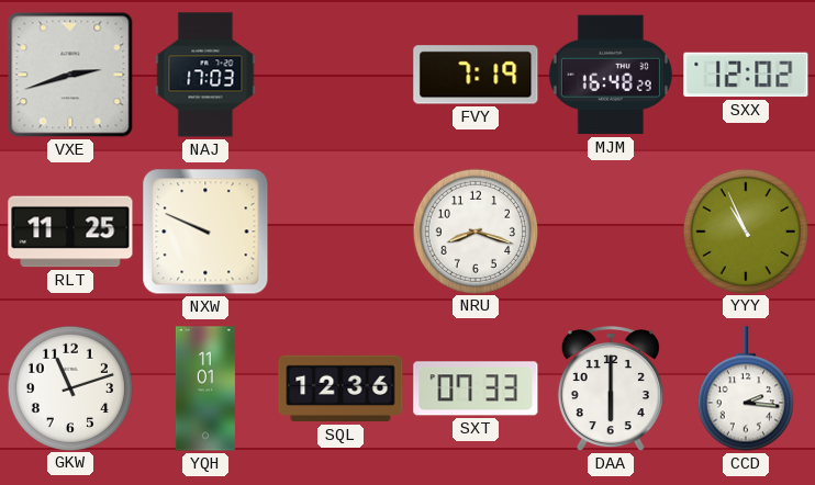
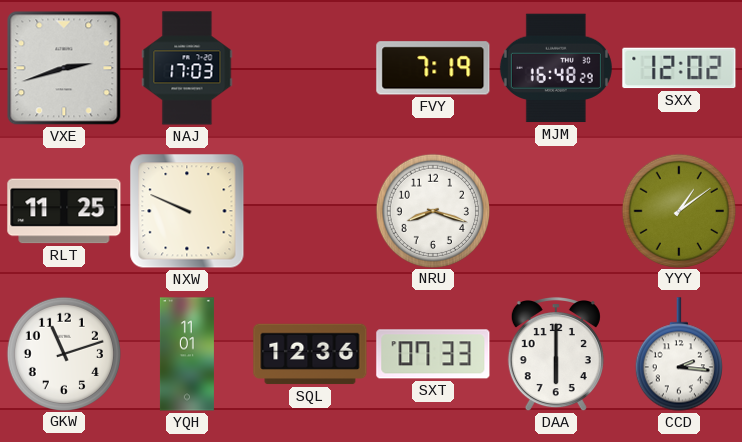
YYY: 10:56 -> 1:09 (678, 210)
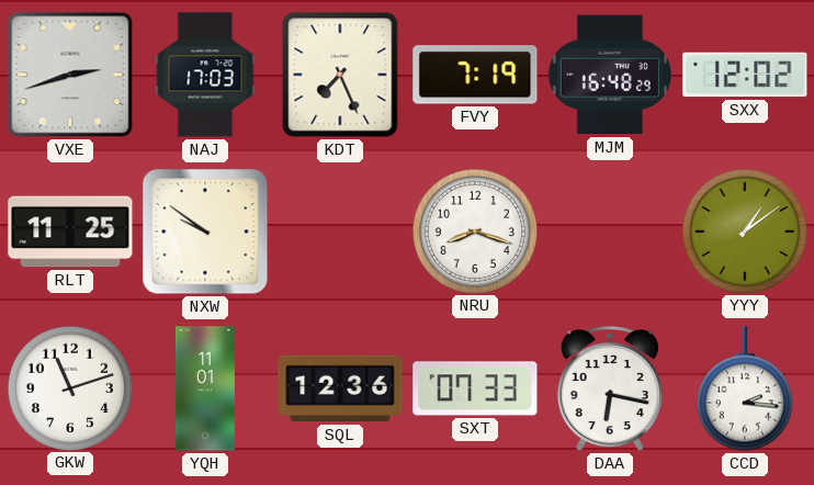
KDT: none -> 7:26 (340, 75)
NXW: 9:49 -> 9:51 (205, 232)
DAA: 6:00 -> 6:17 (610, 388)
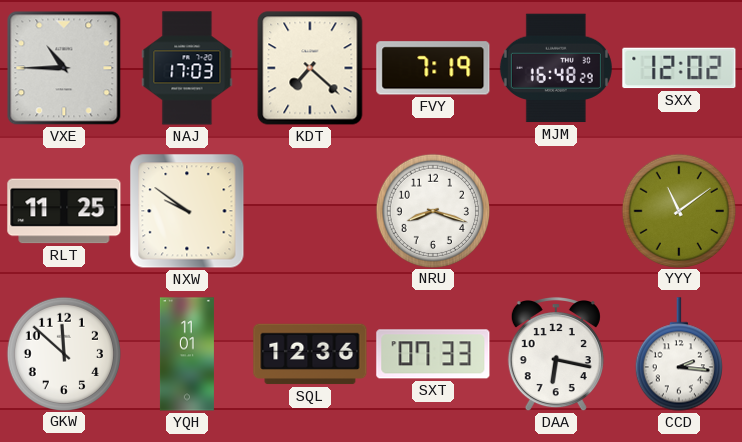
VXE: 2:42 -> 10:45 (64, 68)
KDT: 7:26 -> 7:22 (310, 68)
YYY: 1:09 -> 11:09 (678, 210)
GKW: 11:12 -> 11:52 (63, 353)
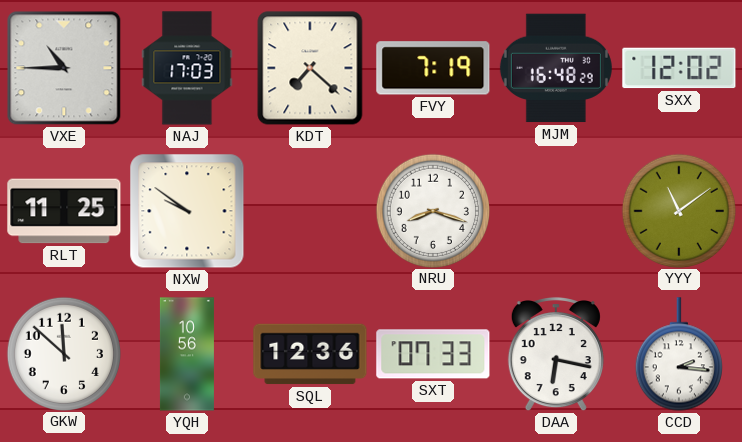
YQH: 11:01 -> 10:56 (187, 354)
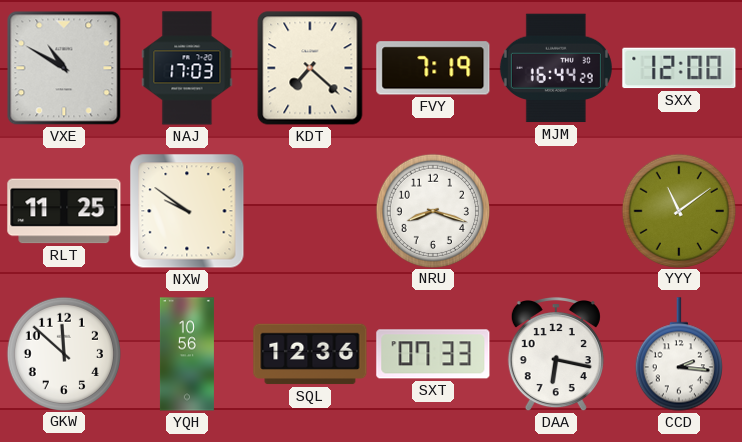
VXE: 10:45 -> 10:50 (64, 68)
MJM: 16:48 -> 16:44 (556, 68)
SXX: 12:02 -> 12:00 (679, 68)
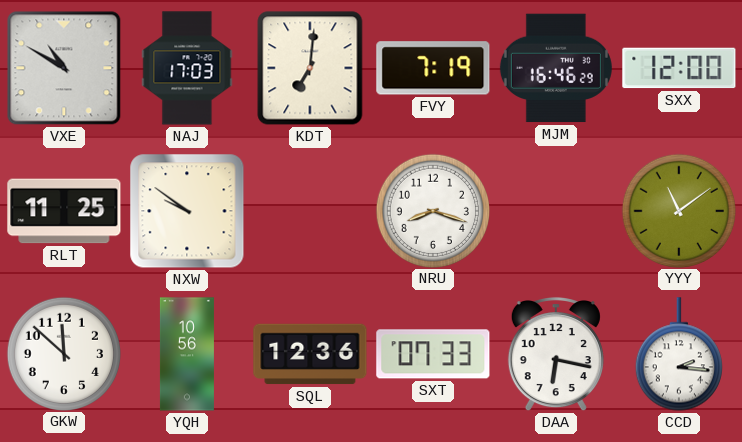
KDT: 7:22 -> 7:01 (310, 68)
MJM: 16:44 -> 16:46 (556, 68)
